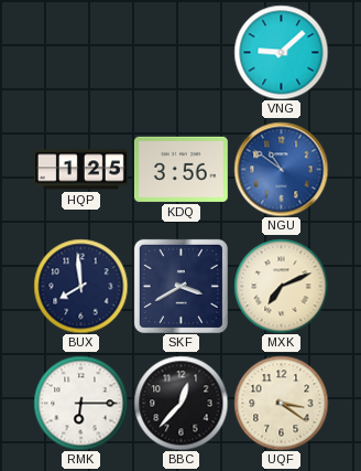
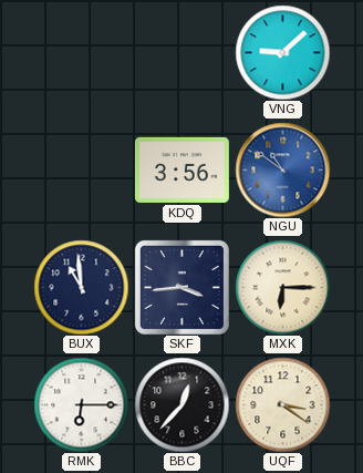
HQP: 1:25 -> none (80, 170)
BUX: 7:59 -> 10:59 (81, 287)
SKF: 3:40 -> 3:44 (181, 287)
MXK: 7:11 -> 6:15 (282, 287)
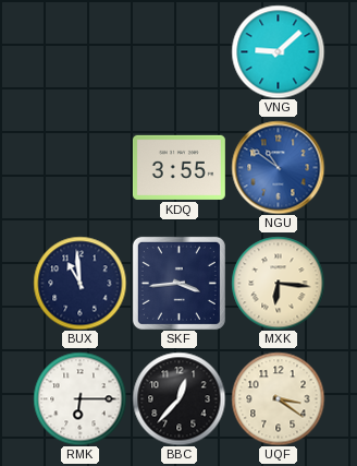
KDQ: 3:56 -> 3:55 (178, 167)
MXK: 6:15 -> 6:16 (278, 283)
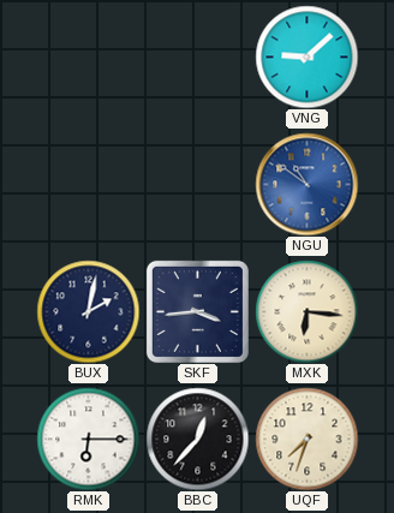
KDQ: 3:55 -> none (178, 167)
BUX: 10:59 -> 2:02 (88, 311)
UQF: 3:21 -> 7:33 (306, 439)
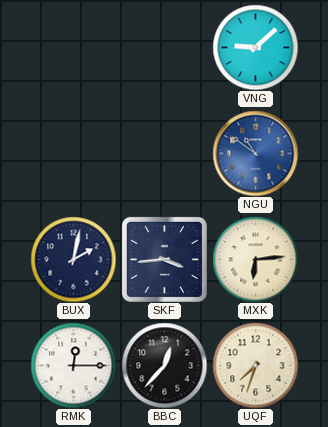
MXK: 6:16 -> 6:14 (255, 259)
RMK: 6:15 -> 12:15 (73, 365)
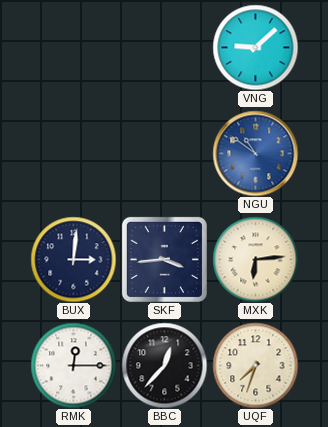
BUX: 2:02 -> 3:01 (73, 259)
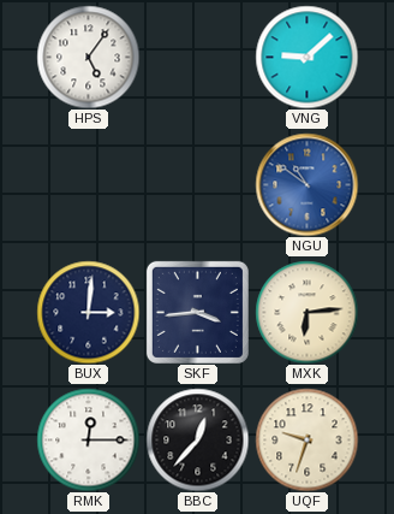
HPS: none -> 5:06 (88, 57)
UQF: 7:33 -> 9:33 (306, 439)
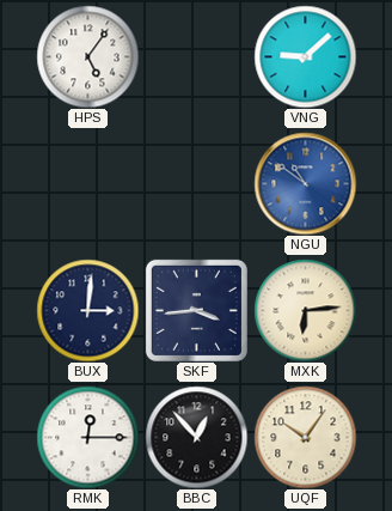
BBC: 12:37 -> 12:53 (196, 437)
UQF: 9:33 -> 10:06 (305, 437)
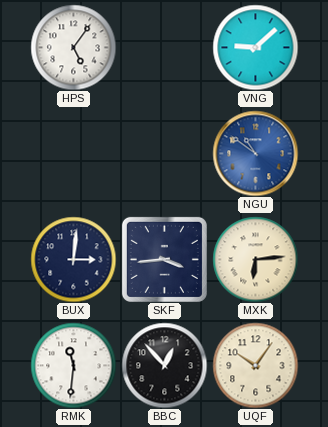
RMK: 12:15 -> 11:31 (73, 365)
